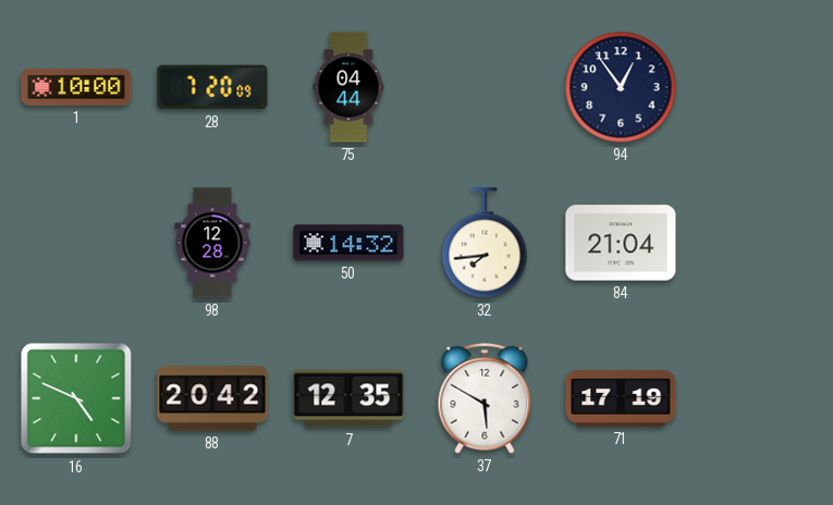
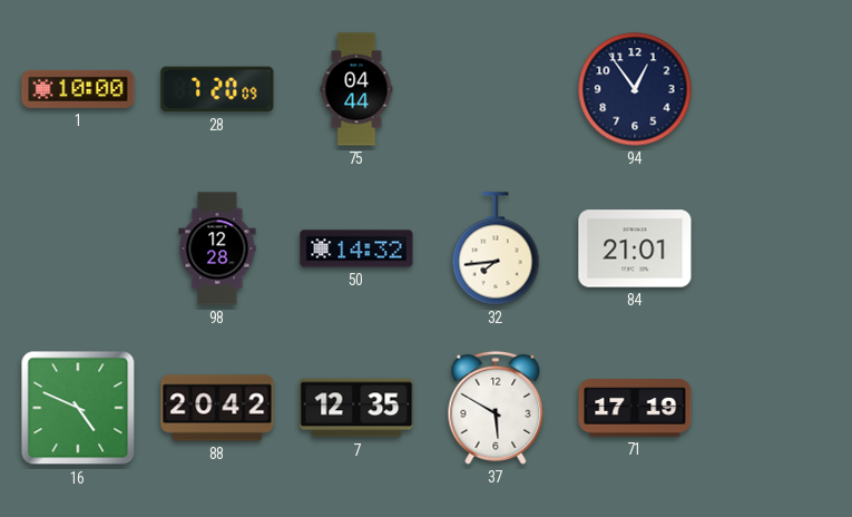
84: 21:04 -> 21:01 (635, 248)
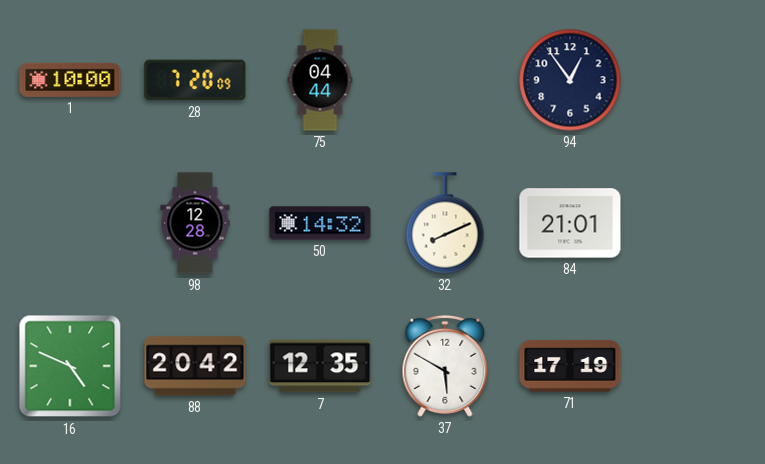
32: 7:44 -> 8:11 (445, 223)
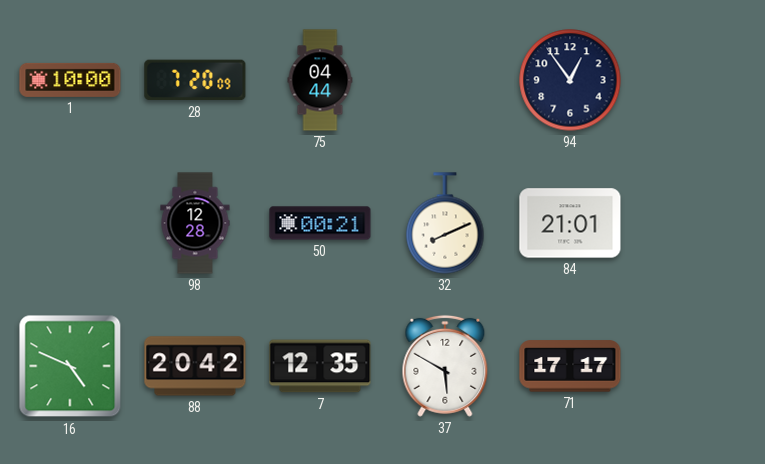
50: 14:32 -> 00:21 (320, 223)
71: 17:19 -> 17:17 (570, 366)
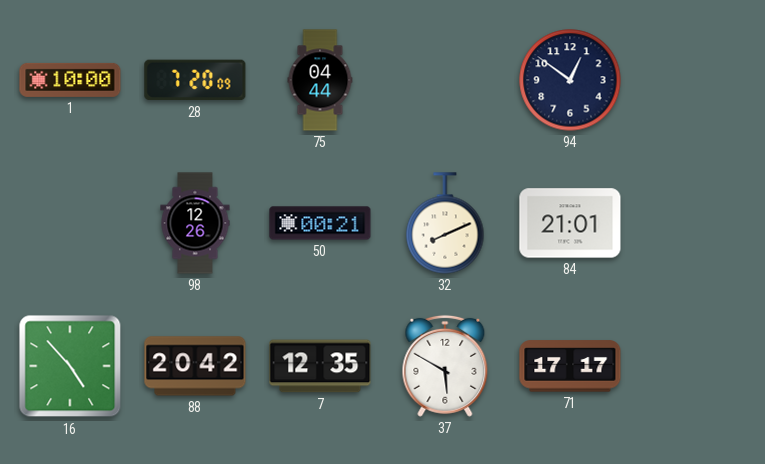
94: 12:54 -> 12:51 (570, 80)
98: 12:28 -> 12:26 (195, 223)
16: 4:49 -> 4:53 (70, 366)
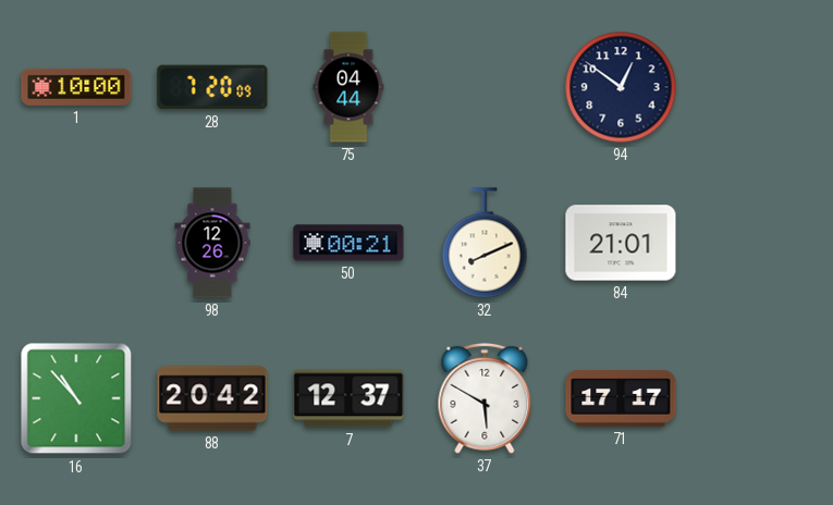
16: 4:53 -> 10:53 (76, 398)
7: 12:35 -> 12:37 (348, 398)
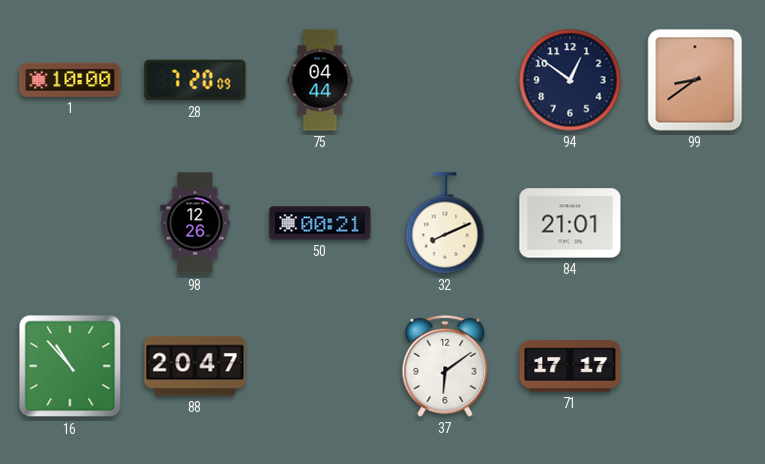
99: none -> 8:39 (695, 80)
88: 20:42 -> 20:47 (195, 366)
7: 12:37 -> none (348, 398)
37: 5:50 -> 6:09 (445, 366)
